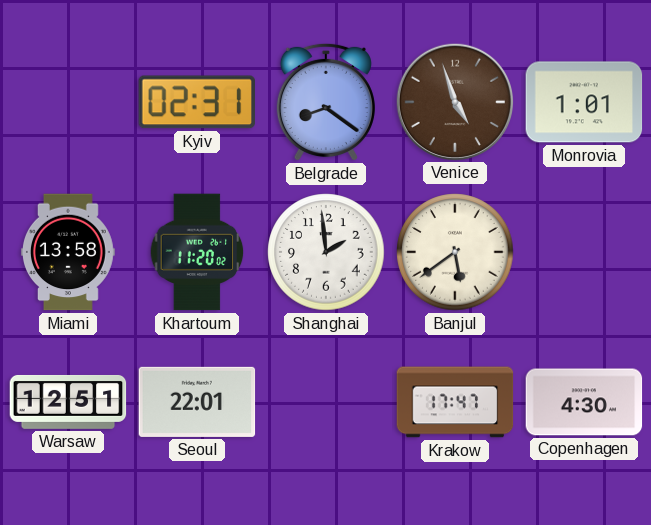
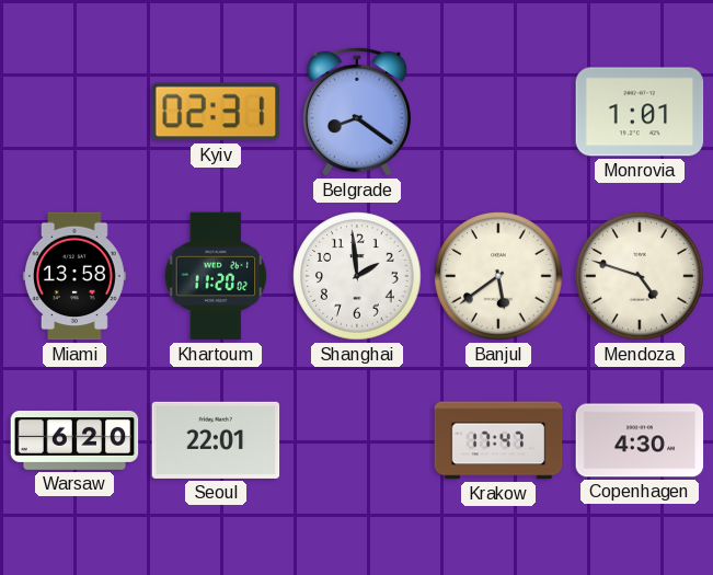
Venice: 4:57 -> none (454, 101)
Mendoza: none -> 4:48 (640, 276)
Warsaw: 12:51 -> 6:20 (74, 440)
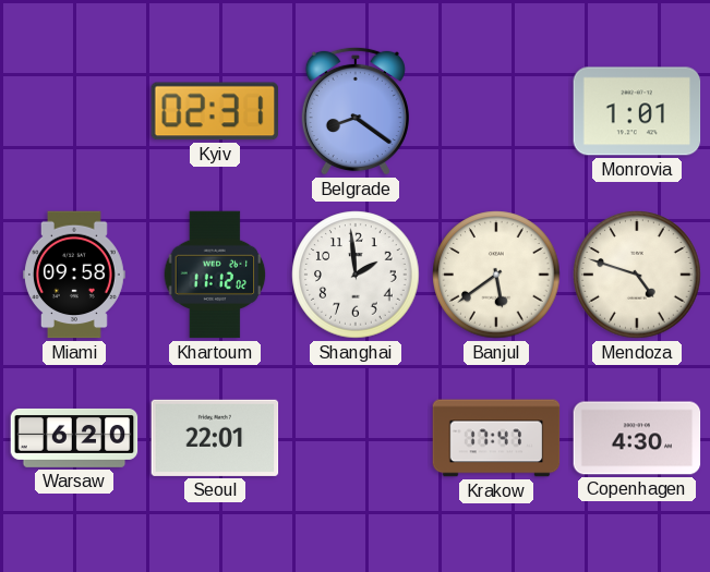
Miami: 13:58 -> 09:58 (74, 275)
Khartoum: 11:20 -> 11:12 (215, 275)
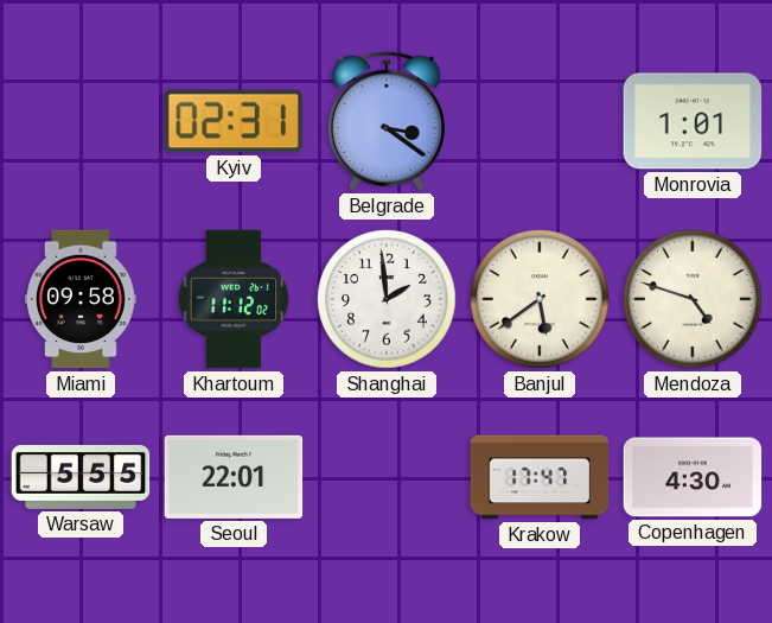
Belgrade: 8:21 -> 3:21 (387, 121)
Warsaw: 6:20 -> 5:55 (81, 477)
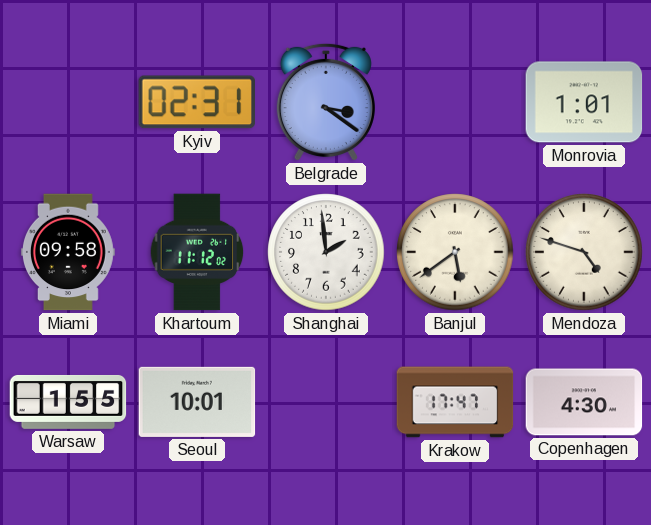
Warsaw: 5:55 -> 1:55 (68, 402)
Seoul: 22:01 -> 10:01 (197, 402)
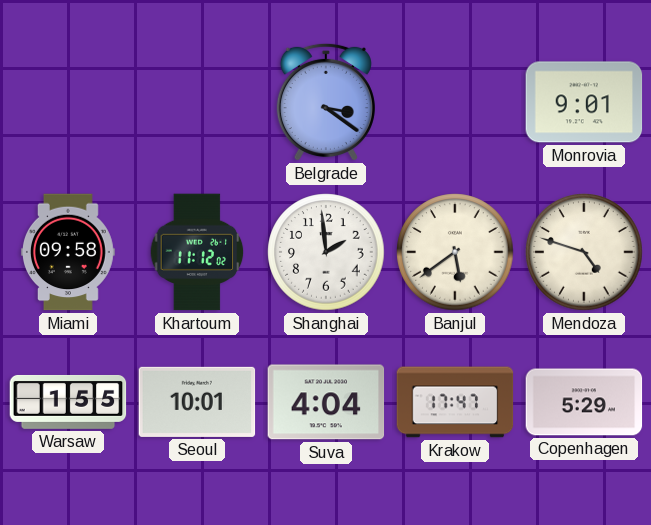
Kyiv: 02:31 -> none (196, 102)
Monrovia: 1:01 -> 9:01 (584, 102)
Suva: none -> 4:04 (326, 402)
Copenhagen: 4:30 -> 5:29 (584, 402)
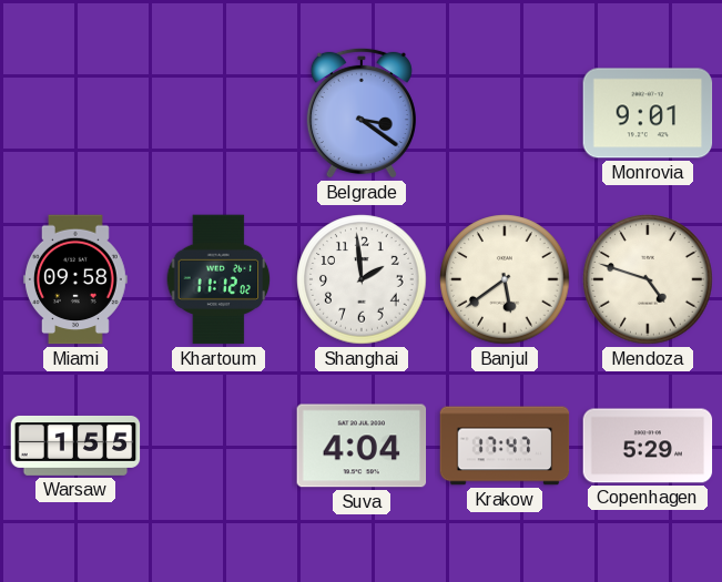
Seoul: 10:01 -> none (197, 402)
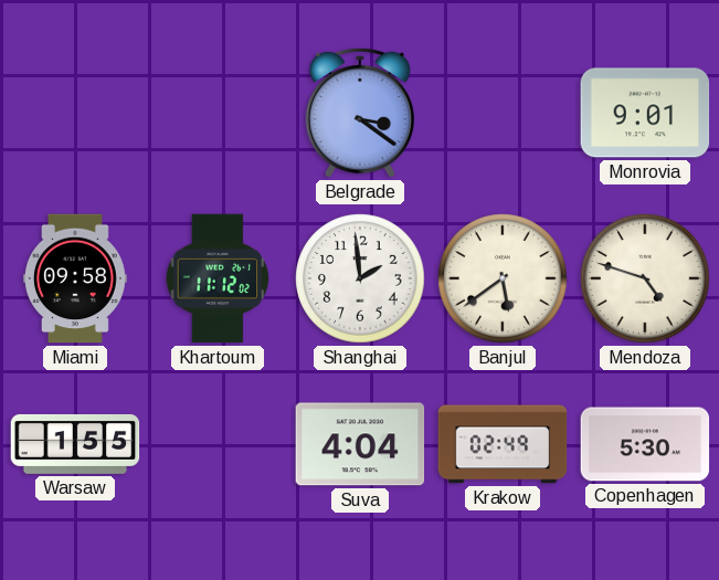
Krakow: 17:47 -> 02:49 (503, 444)
Copenhagen: 5:29 -> 5:30 (645, 444)
